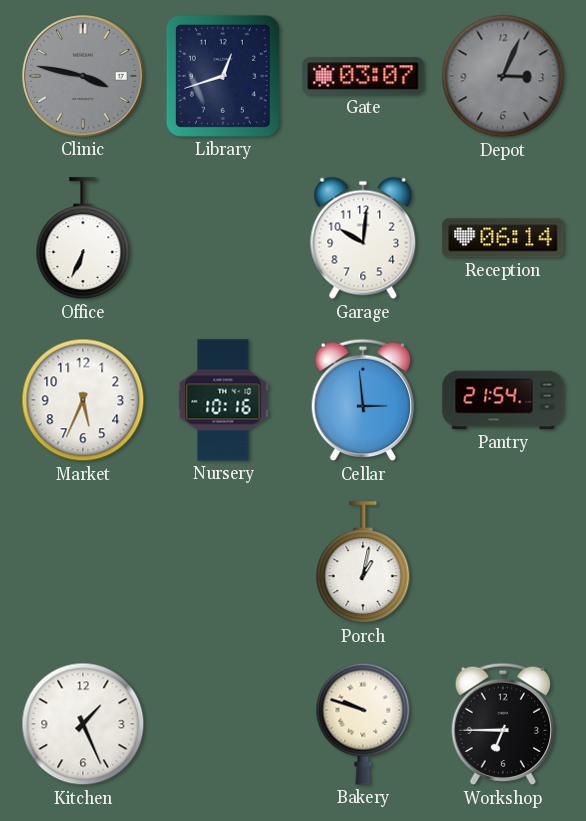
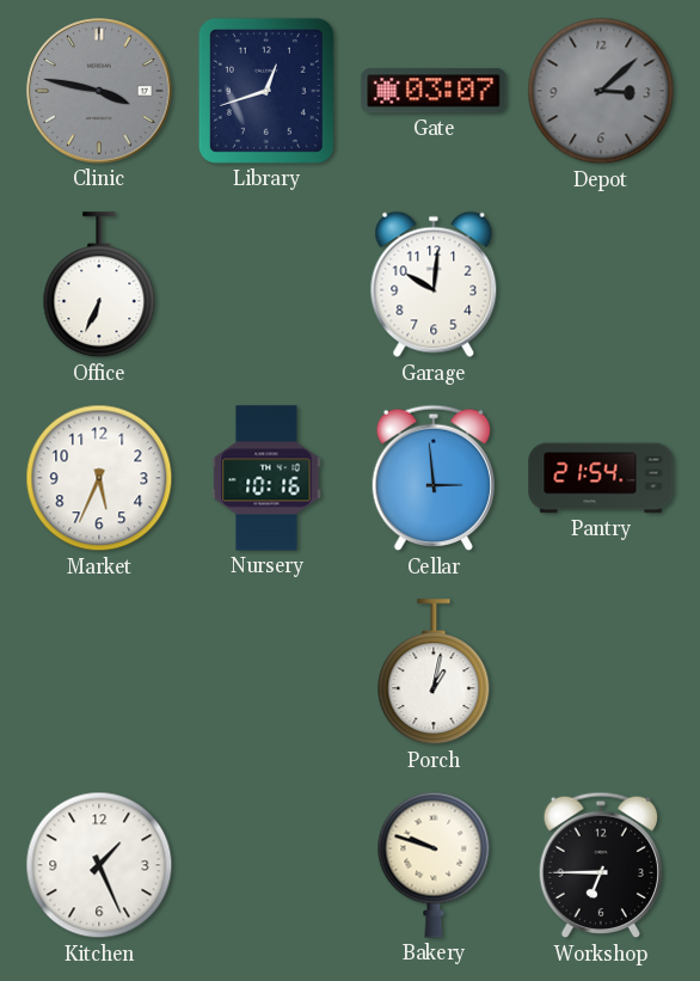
Depot: 3:04 -> 3:08 (601, 91)
Reception: 06:14 -> none (503, 238)
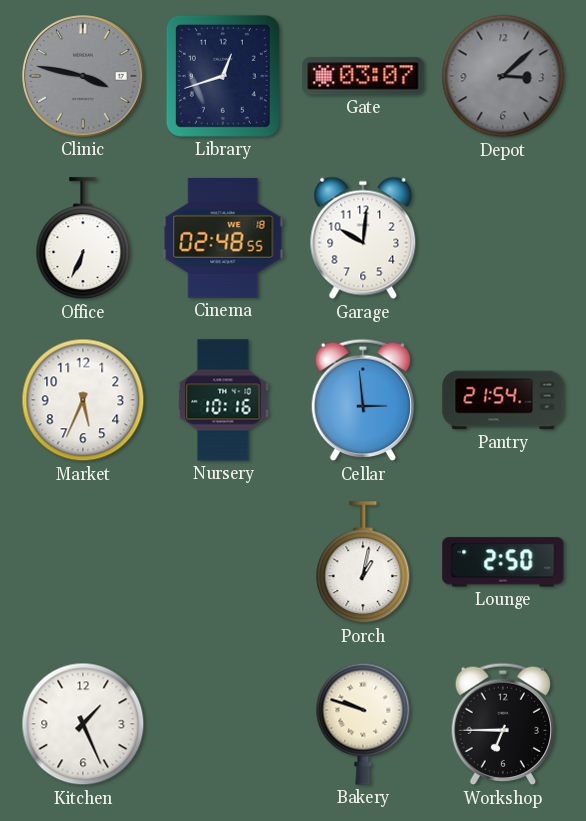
Cinema: none -> 02:48 (223, 238)
Lounge: none -> 2:50 (503, 562)
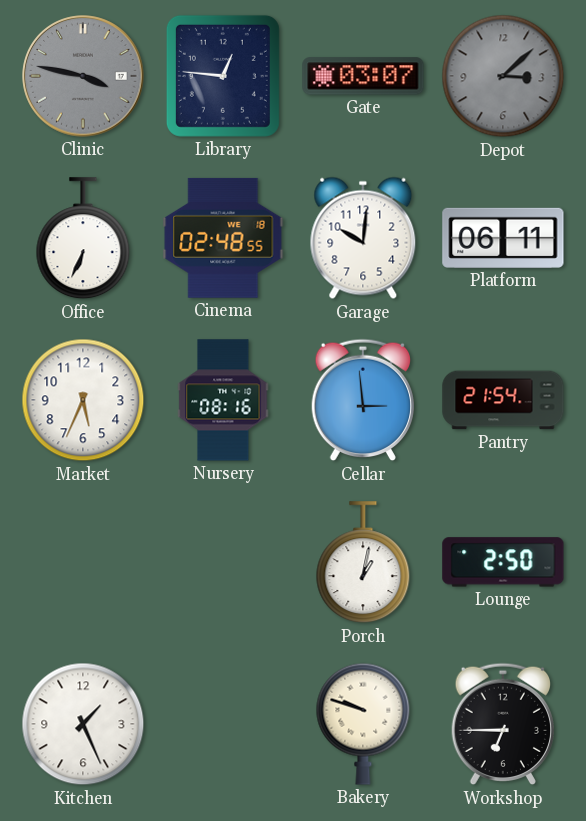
Library: 12:42 -> 12:46 (223, 76)
Platform: none -> 06:11 (503, 238)
Nursery: 10:16 -> 08:16 (223, 400)
